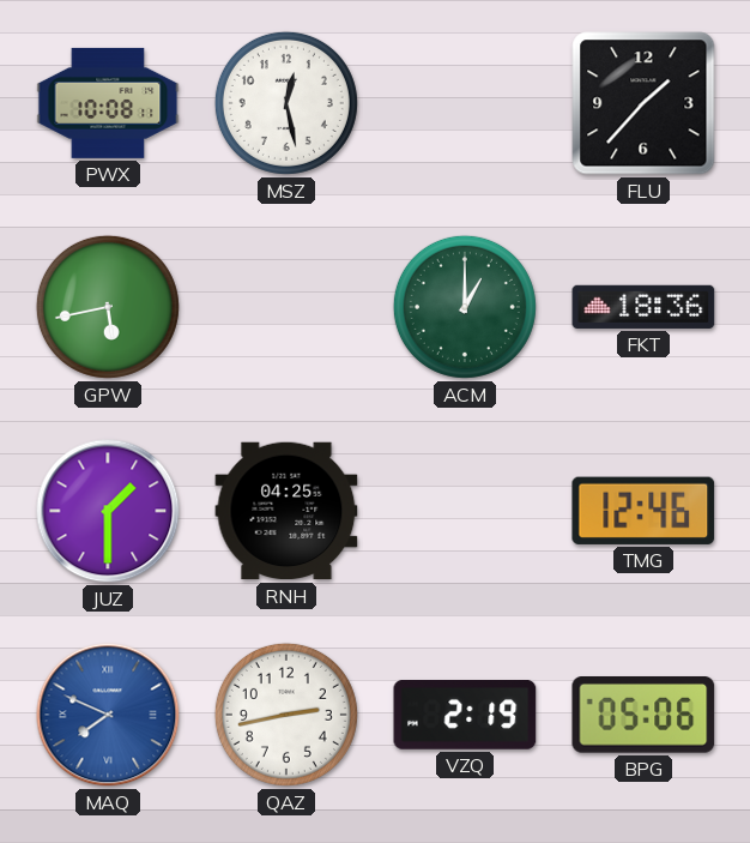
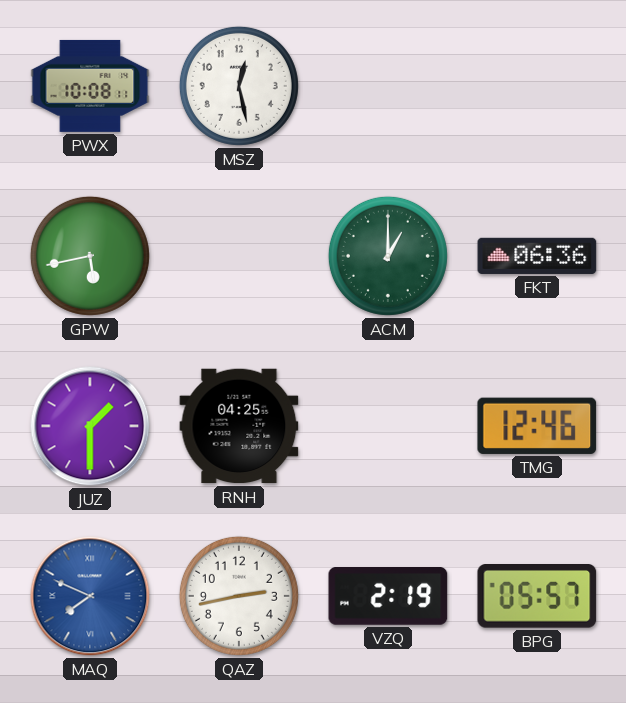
FLU: 1:37 -> none (643, 103)
FKT: 18:36 -> 06:36 (537, 256)
BPG: 05:06 -> 05:57 (537, 597)
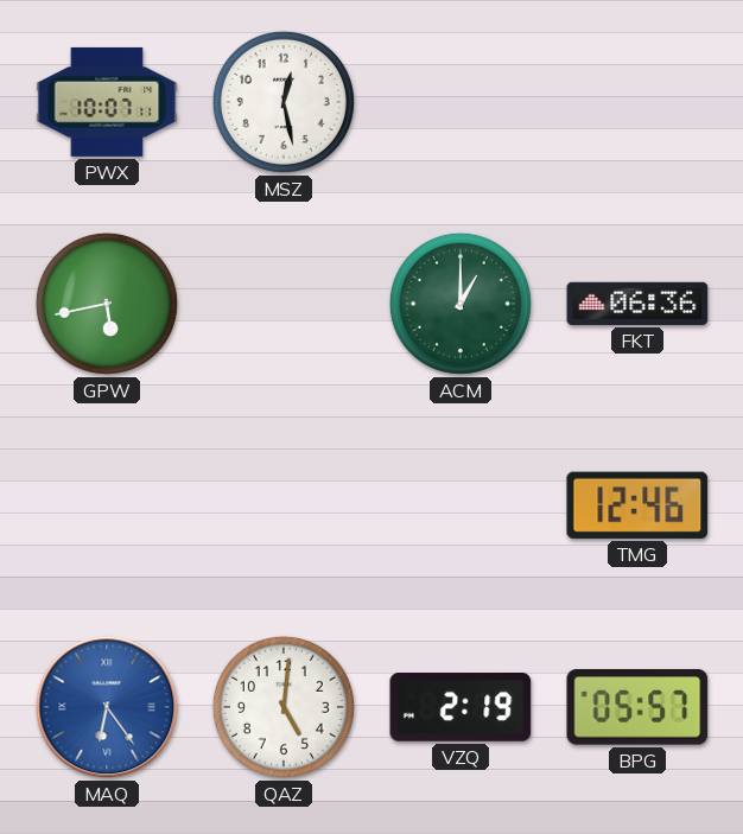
PWX: 10:08 -> 10:07 (107, 102)
JUZ: 1:30 -> none (90, 426)
RNH: 04:25 -> none (239, 426)
MAQ: 7:49 -> 6:24 (107, 707)
QAZ: 2:43 -> 5:01 (284, 707)
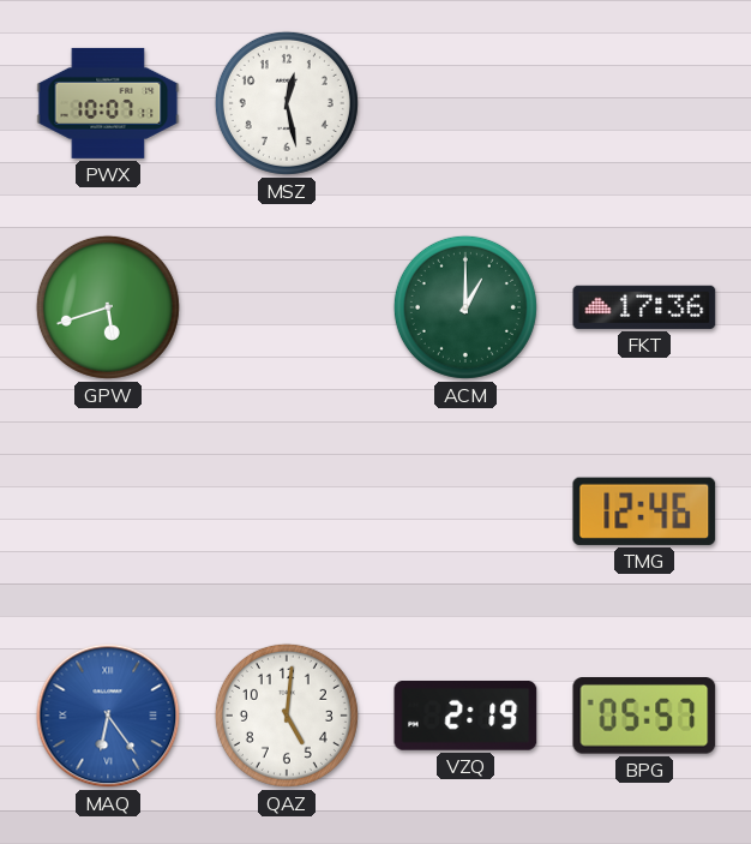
GPW: 5:43 -> 5:42 (108, 307)
FKT: 06:36 -> 17:36 (644, 307)
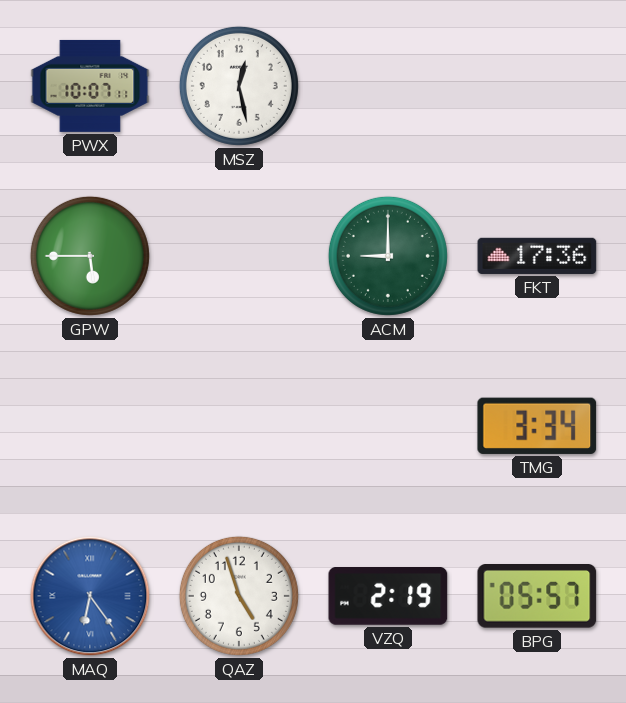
GPW: 5:42 -> 5:45 (90, 256)
ACM: 1:00 -> 9:00 (388, 256)
TMG: 12:46 -> 3:34 (537, 426)
QAZ: 5:01 -> 4:57 (239, 596)
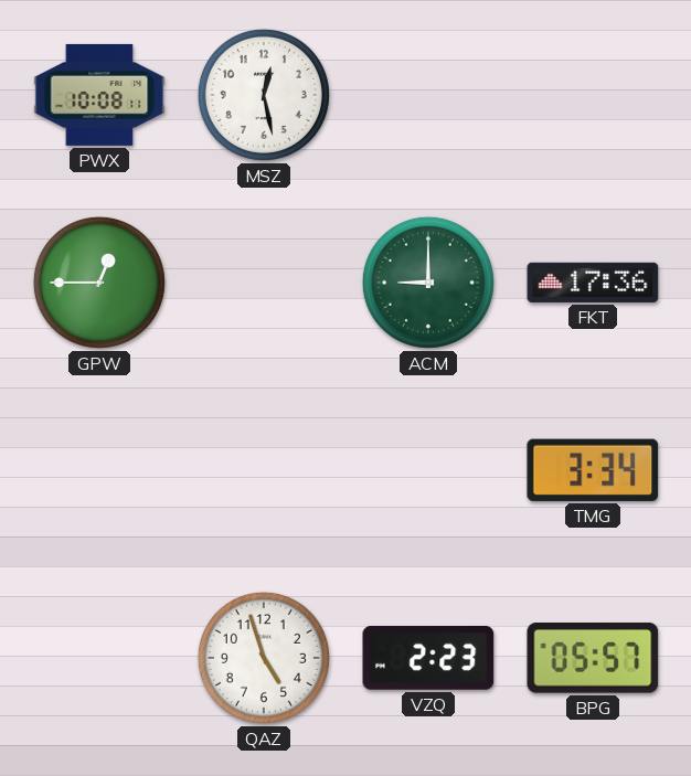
PWX: 10:07 -> 10:08 (99, 95)
GPW: 5:45 -> 12:45 (99, 283)
MAQ: 6:24 -> none (90, 596)
VZQ: 2:19 -> 2:23 (428, 659)
